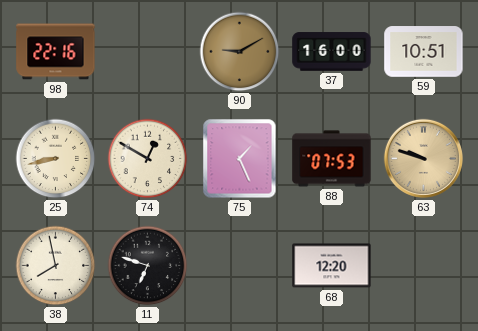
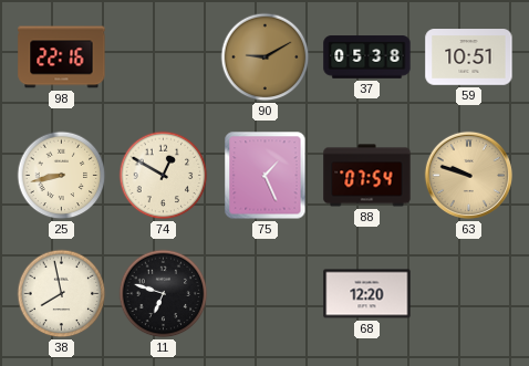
37: 16:00 -> 05:38 (367, 57)
88: 07:53 -> 07:54 (367, 176)
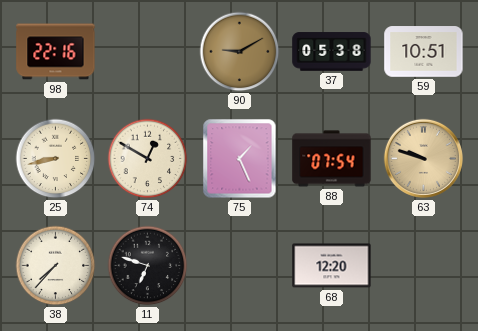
38: 7:58 -> 7:37 (56, 266)
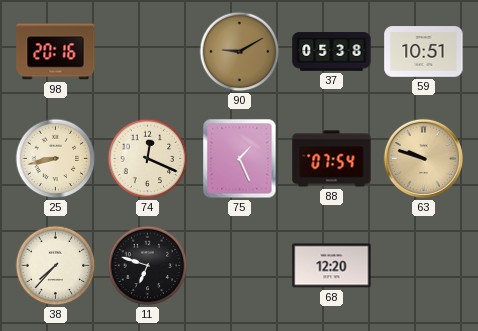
98: 22:16 -> 20:16 (56, 52)
74: 12:50 -> 12:19 (148, 159)
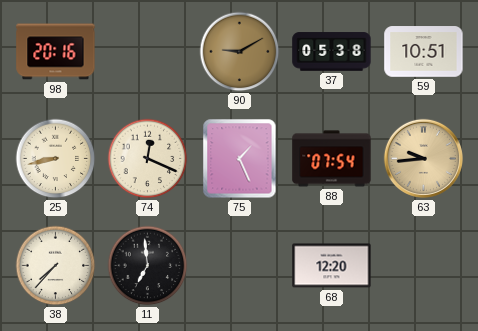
63: 9:48 -> 9:44 (423, 158)
11: 6:48 -> 6:59 (148, 266)
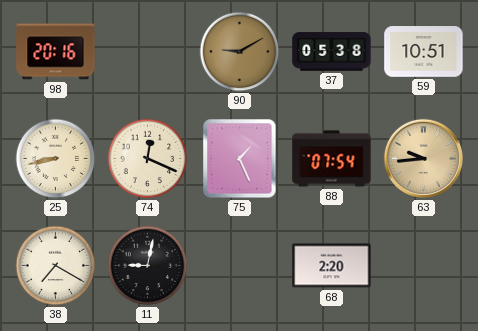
38: 7:37 -> 7:20 (56, 266)
11: 6:59 -> 9:02 (148, 266)
68: 12:20 -> 2:20 (332, 266)
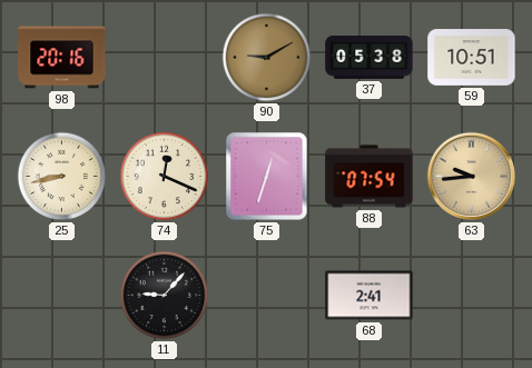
75: 1:26 -> 12:33 (267, 177)
38: 7:20 -> none (56, 266)
11: 9:02 -> 9:07 (165, 296)
68: 2:20 -> 2:41 (370, 296)
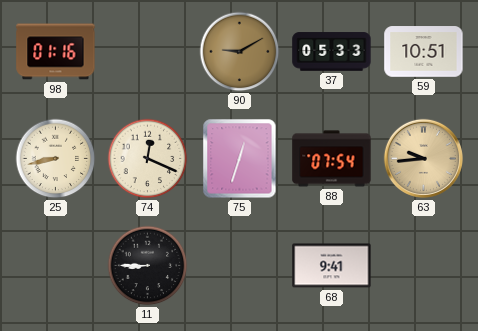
98: 20:16 -> 01:16 (56, 52)
37: 05:38 -> 05:33 (332, 52)
11: 9:07 -> 8:45 (148, 266)
68: 2:41 -> 9:41 (332, 266)
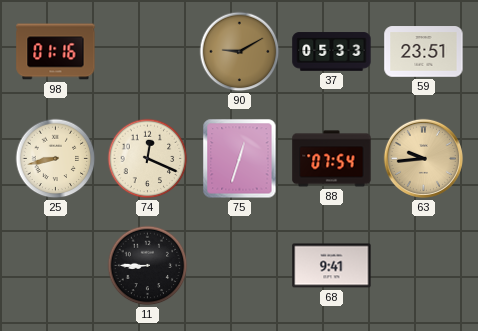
59: 10:51 -> 23:51 (424, 52)
